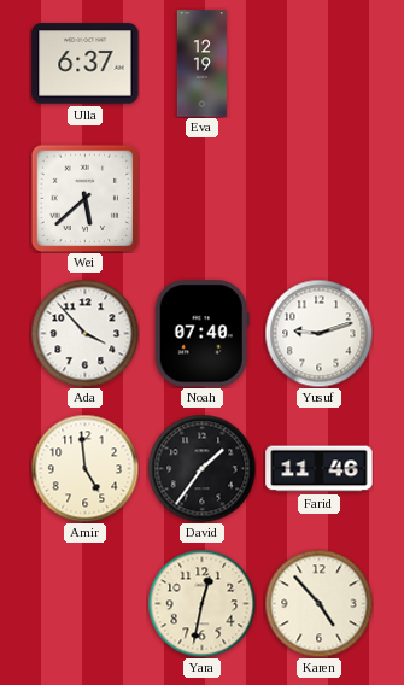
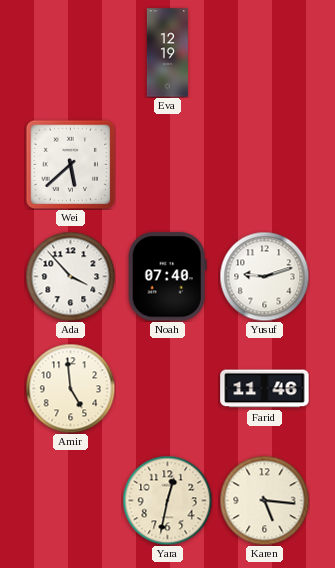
Ulla: 6:37 -> none (86, 64)
David: 1:36 -> none (201, 468)
Karen: 4:53 -> 5:16 (264, 500)
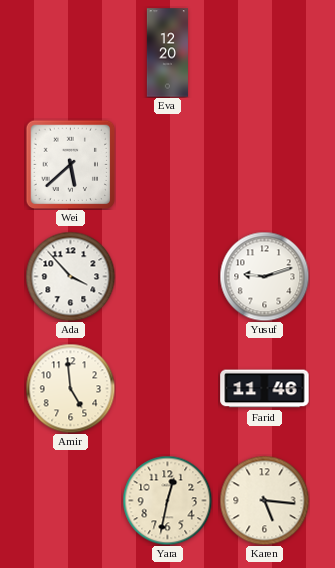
Eva: 12:19 -> 12:20 (167, 53)
Noah: 07:40 -> none (167, 277)
